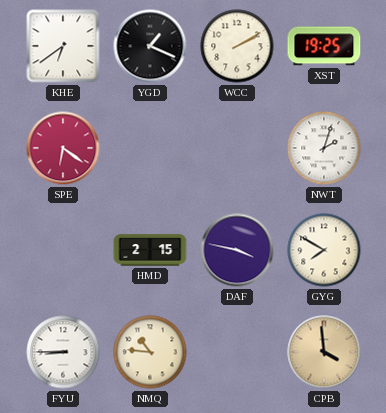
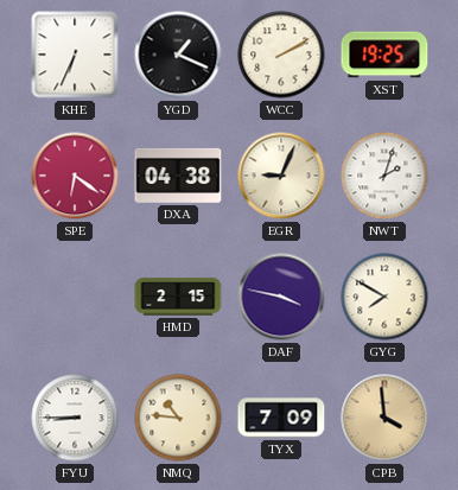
KHE: 6:39 -> 6:34 (75, 55)
DXA: none -> 04:38 (178, 176)
EGR: none -> 9:04 (281, 176)
TYX: none -> 7:09 (281, 418)
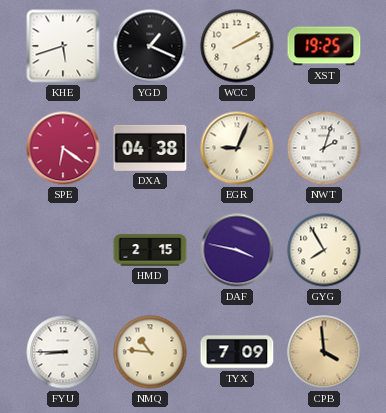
KHE: 6:34 -> 5:42 (63, 46)
GYG: 7:50 -> 7:55 (324, 250)
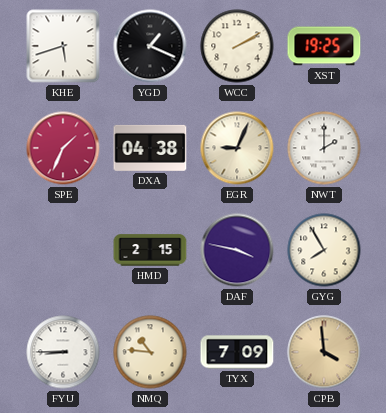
SPE: 6:21 -> 1:34 (63, 148)
NWT: 2:03 -> 2:00 (324, 148)
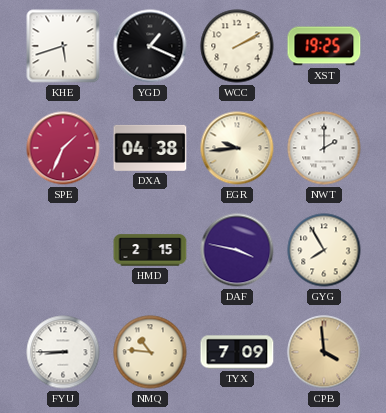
EGR: 9:04 -> 9:44 (237, 148)
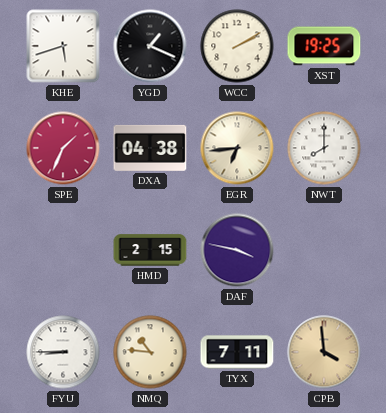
EGR: 9:44 -> 6:44 (237, 148)
NWT: 2:00 -> 8:00 (324, 148)
GYG: 7:55 -> none (324, 250)
TYX: 7:09 -> 7:11 (237, 352)
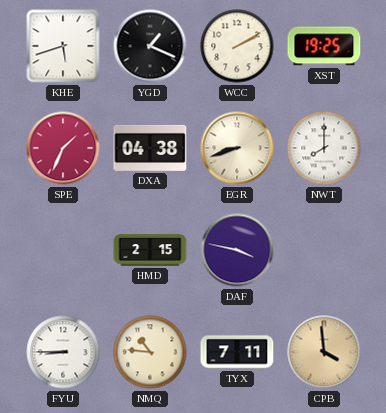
EGR: 6:44 -> 8:42 (237, 148)
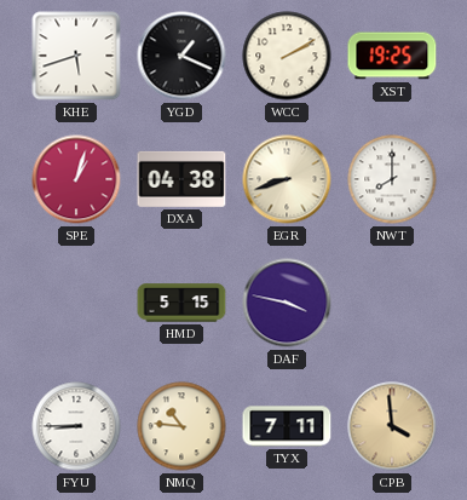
SPE: 1:34 -> 1:03 (76, 179)
HMD: 2:15 -> 5:15 (181, 303)
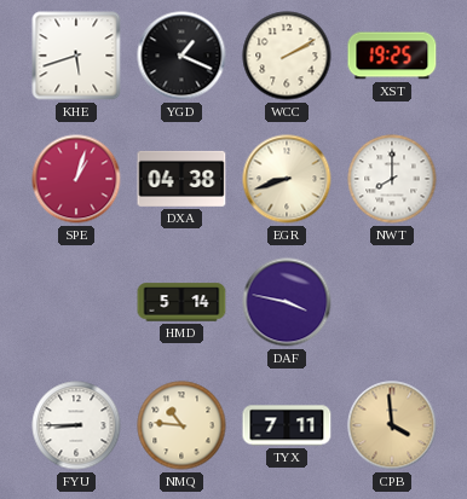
HMD: 5:15 -> 5:14 (181, 302)
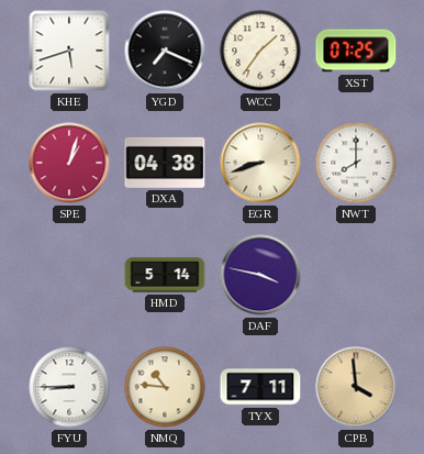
YGD: 1:19 -> 7:19 (165, 51)
WCC: 2:10 -> 1:36 (260, 51)
XST: 19:25 -> 07:25 (356, 51)
